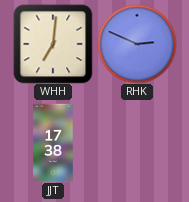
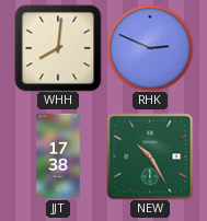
WHH: 7:01 -> 8:01 (58, 48)
NEW: none -> 10:25 (150, 156)
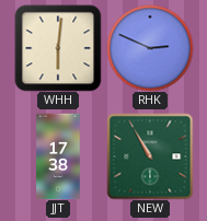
WHH: 8:01 -> 6:01 (58, 48)
NEW: 10:25 -> 10:55 (150, 156)
